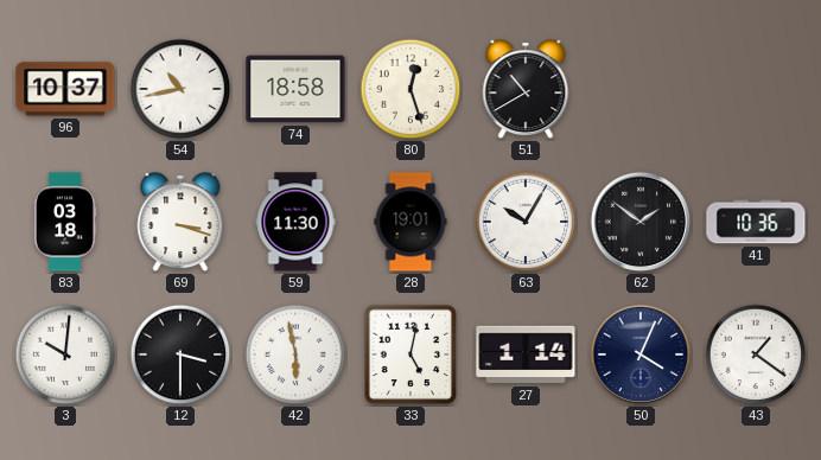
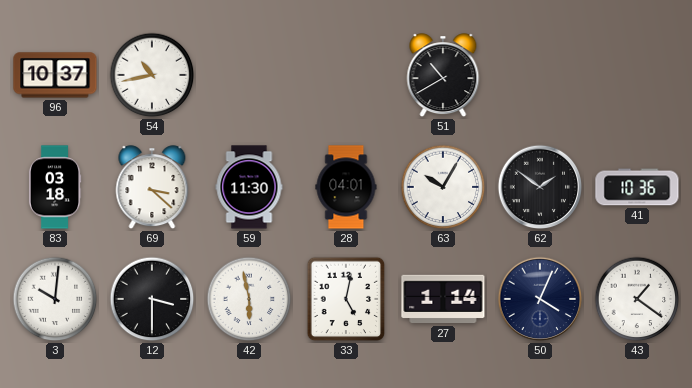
74: 18:58 -> none (295, 89)
80: 12:27 -> none (411, 89)
69: 3:18 -> 3:22 (152, 188)
28: 19:01 -> 04:01 (346, 187)
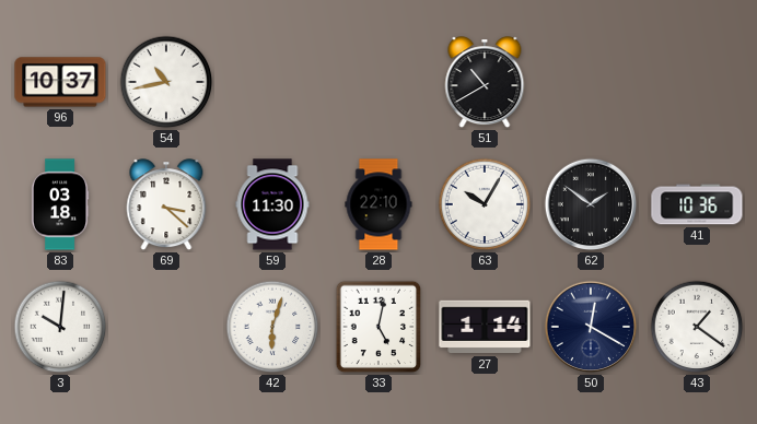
28: 04:01 -> 22:10 (378, 204)
12: 3:30 -> none (152, 299)
42: 5:58 -> 6:03 (272, 327)
50: 4:04 -> 12:20 (591, 327)
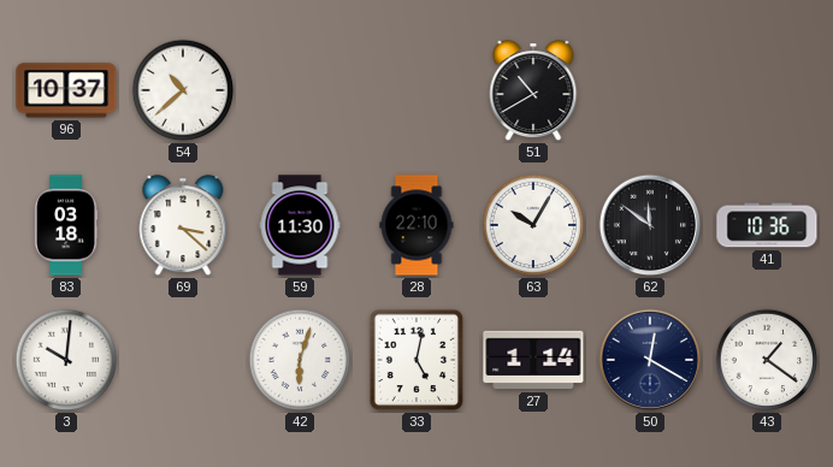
54: 10:43 -> 10:38 (183, 90)
62: 1:51 -> 11:51 (650, 225)
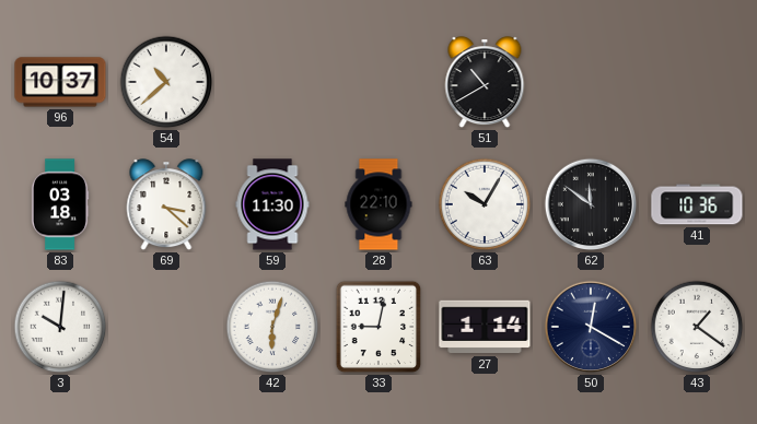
33: 5:02 -> 9:02 (378, 327)
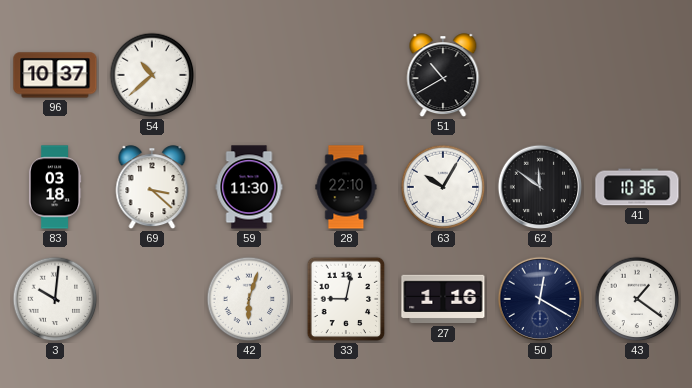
27: 1:14 -> 1:16 (443, 299)
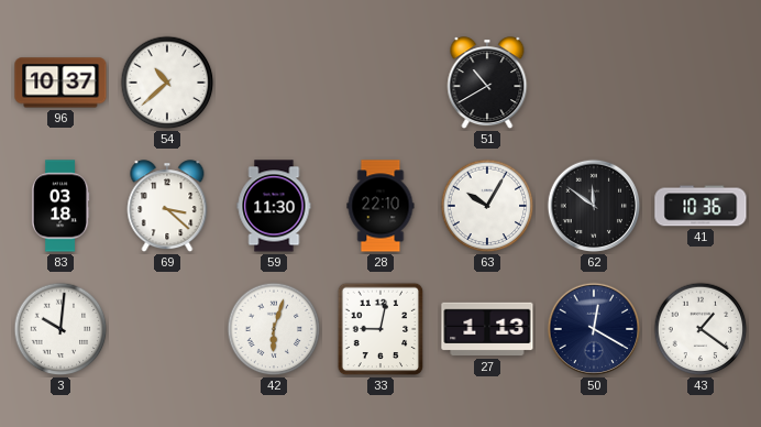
27: 1:16 -> 1:13 (487, 329)
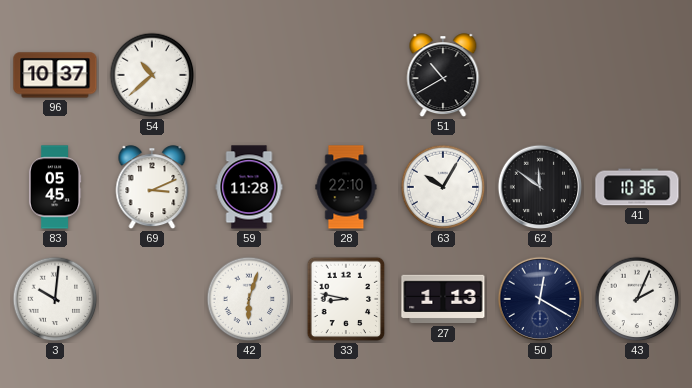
83: 03:18 -> 05:45 (55, 187)
69: 3:22 -> 3:11 (152, 188)
59: 11:30 -> 11:28 (249, 187)
33: 9:02 -> 8:47 (346, 299)
43: 1:21 -> 2:04 (637, 299)
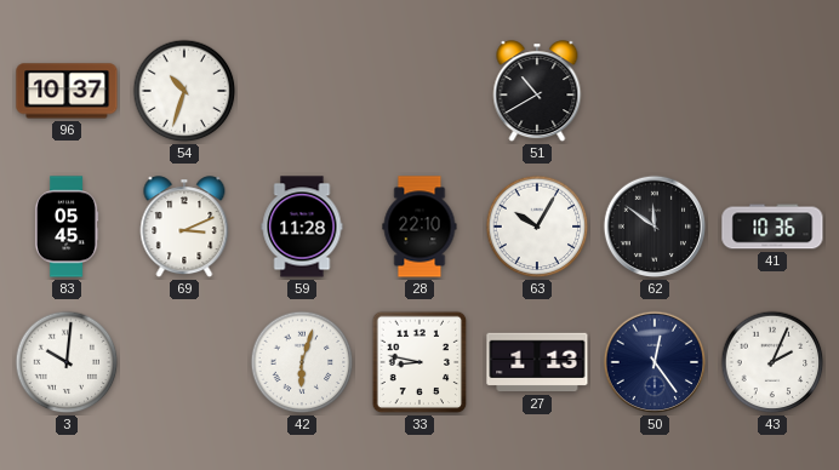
54: 10:38 -> 10:33 (184, 91)
50: 12:20 -> 12:24 (655, 362)
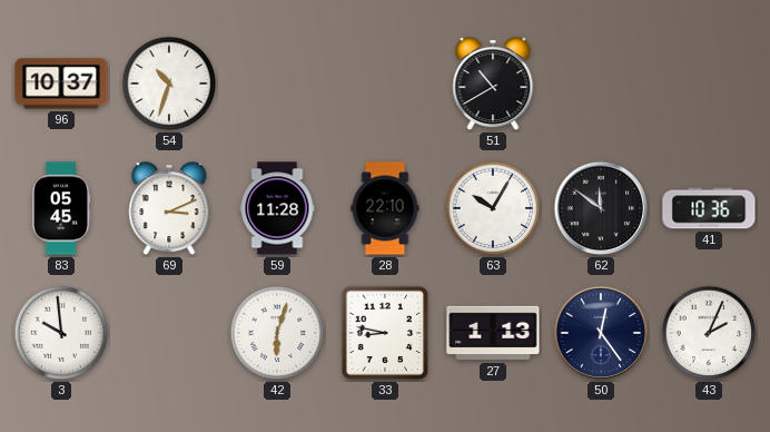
3: 10:01 -> 9:59 (61, 333)
